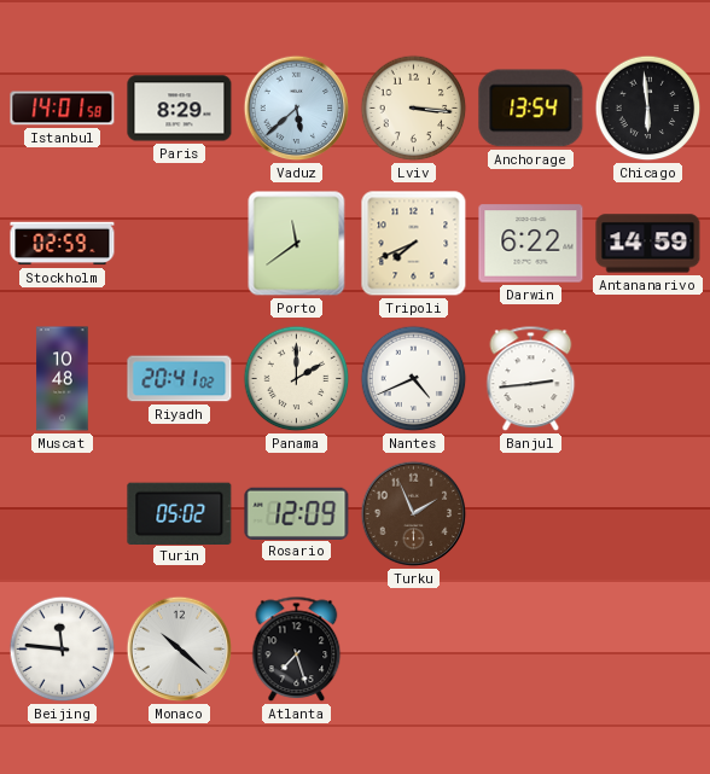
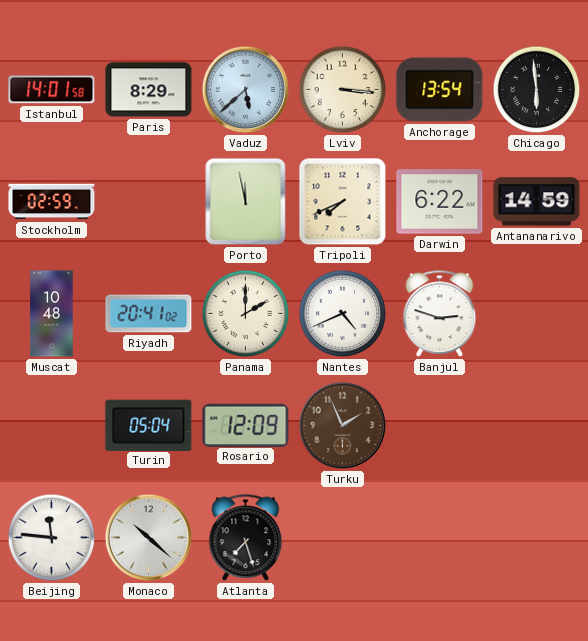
Porto: 11:39 -> 11:58 (246, 202)
Banjul: 2:44 -> 2:48 (440, 314)
Turin: 05:02 -> 05:04 (149, 425)
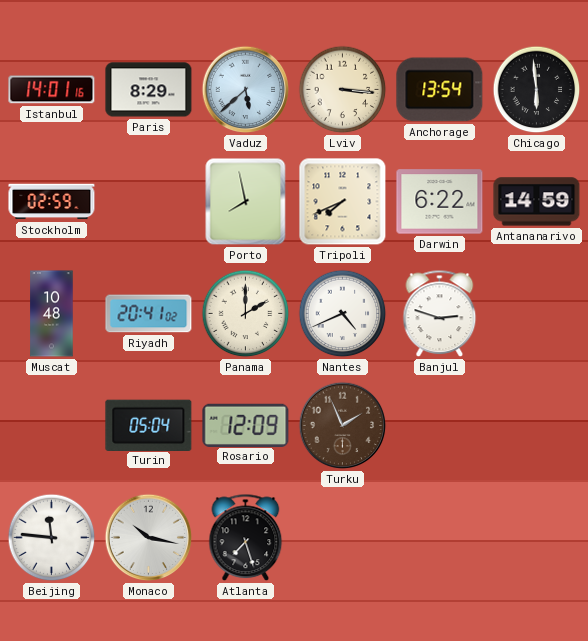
Istanbul: 14:01:58 -> 14:01:16 (52, 90)
Porto: 11:58 -> 7:58 (246, 202)
Monaco: 10:22 -> 10:17 (149, 538)
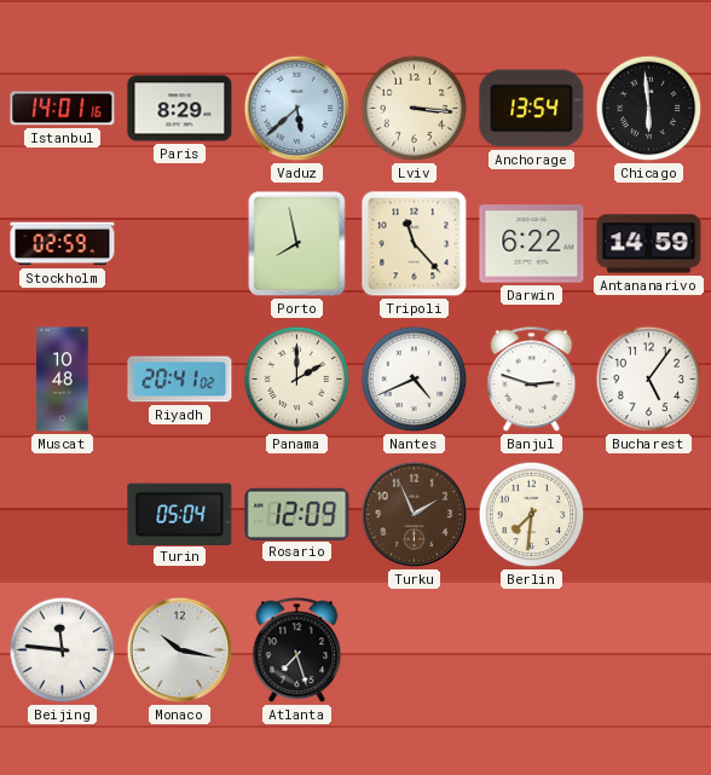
Tripoli: 7:41 -> 11:23 (415, 244)
Bucharest: none -> 5:06 (649, 380)
Berlin: none -> 7:31 (532, 515)
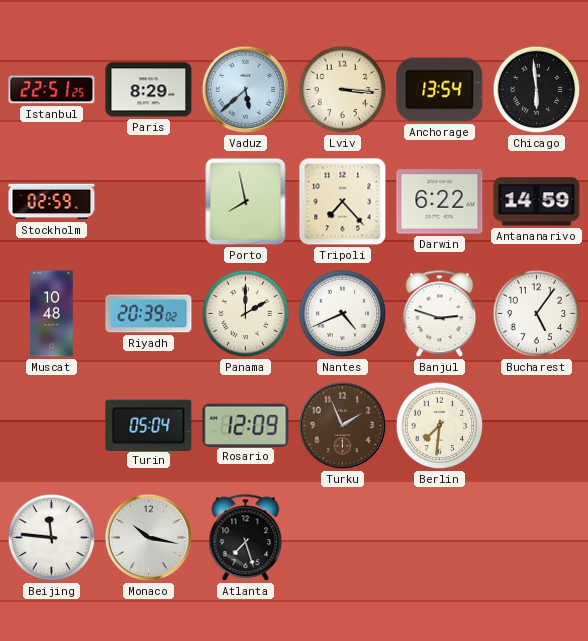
Istanbul: 14:01 -> 22:51 (52, 90)
Tripoli: 11:23 -> 7:23 (343, 202)
Riyadh: 20:41 -> 20:39 (149, 314)
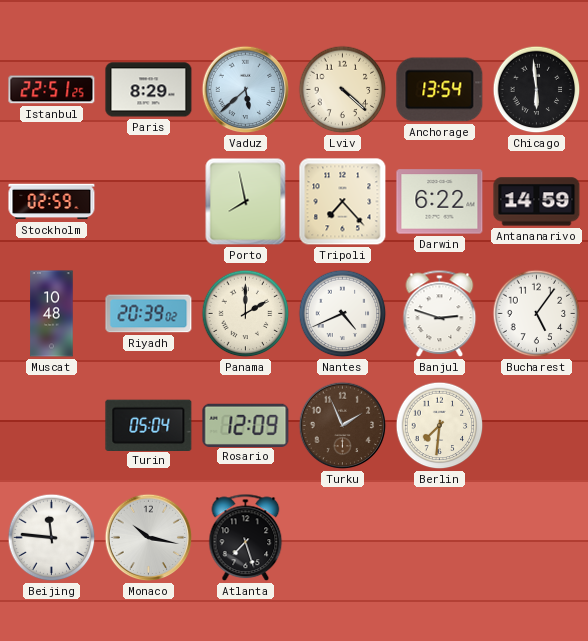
Lviv: 3:16 -> 4:22 (343, 90)
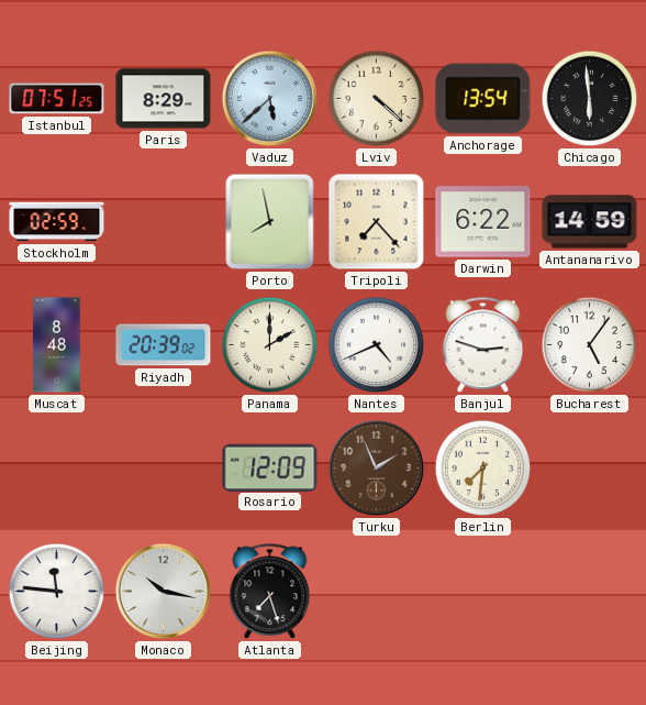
Istanbul: 22:51 -> 07:51 (57, 99)
Muscat: 10:48 -> 8:48 (57, 345)
Turin: 05:04 -> none (149, 425)
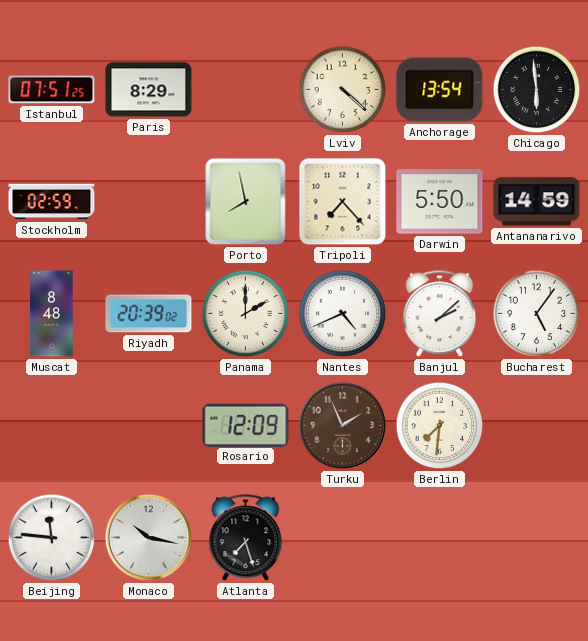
Vaduz: 5:38 -> none (270, 99)
Darwin: 6:22 -> 5:50 (440, 202)
Banjul: 2:48 -> 2:08 (440, 314)
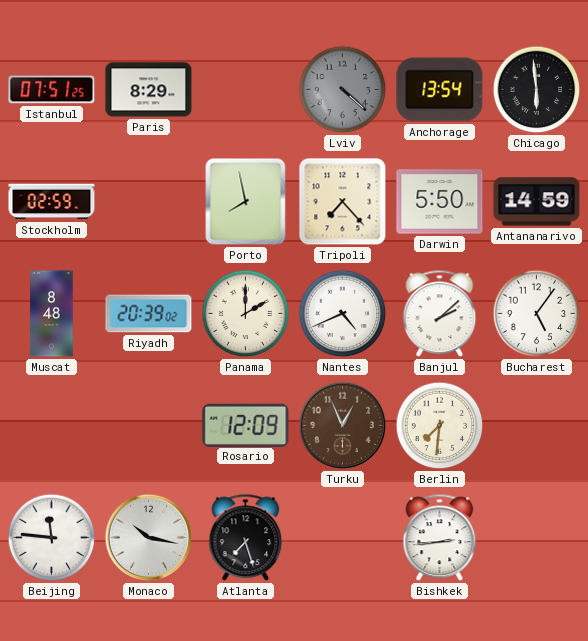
Lviv dial: cream -> grey (343, 90)
Turku: 1:56 -> 12:56 (343, 426)
Bishkek: none -> 2:44 (440, 538)
